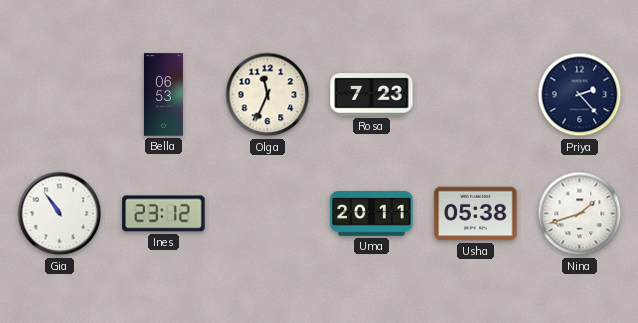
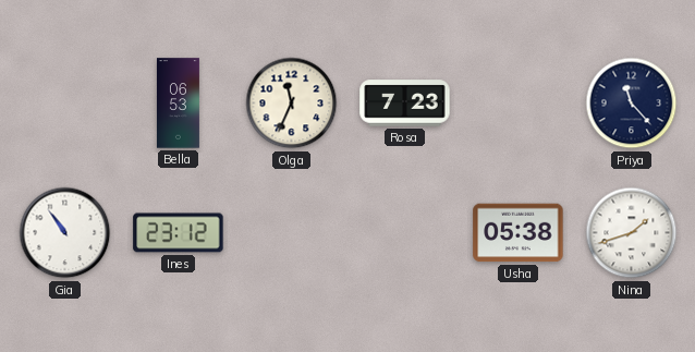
Priya: 2:23 -> 11:23 (632, 104)
Uma: 20:11 -> none (372, 214)
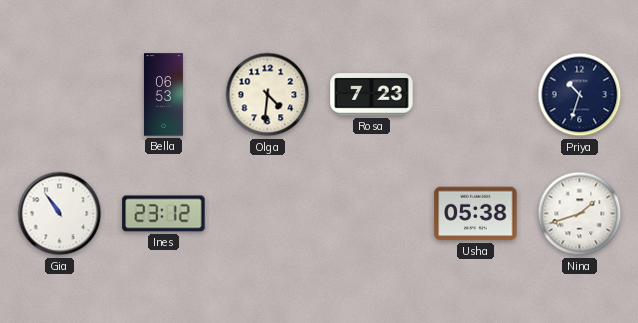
Olga: 11:34 -> 4:31 (268, 95)
Priya: 11:23 -> 10:33 (580, 95)
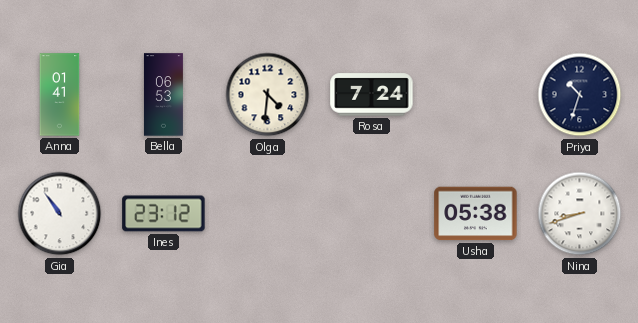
Anna: none -> 01:41 (60, 95)
Rosa: 7:23 -> 7:24 (372, 95)
Nina: 1:42 -> 8:42 (580, 214)
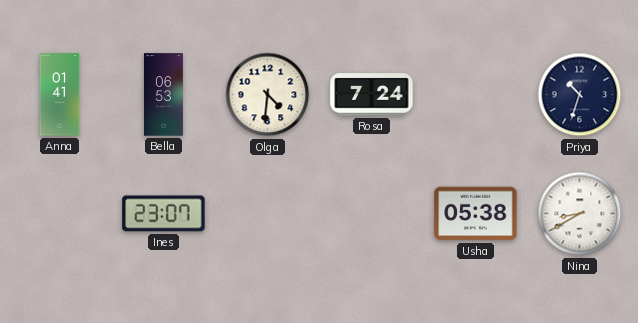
Gia: 10:54 -> none (60, 214)
Ines: 23:12 -> 23:07 (164, 214)
Nina: 8:42 -> 8:40 (580, 214)
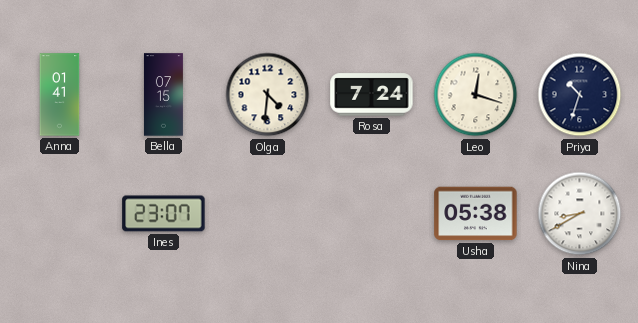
Bella: 06:53 -> 07:15 (163, 95)
Leo: none -> 12:18 (476, 95)
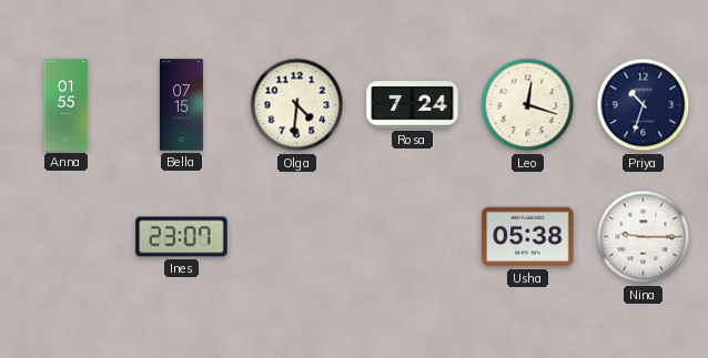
Anna: 01:41 -> 01:55 (67, 105)
Nina: 8:40 -> 9:15 (644, 237)
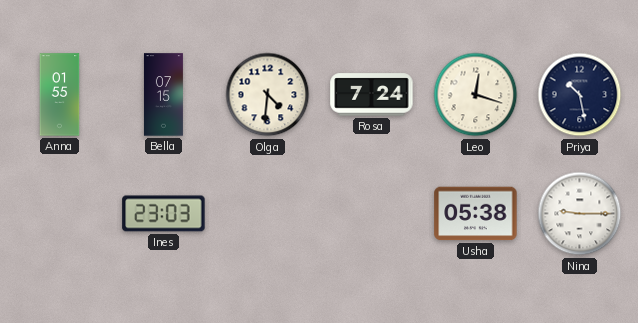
Priya: 10:33 -> 10:28 (580, 95)
Ines: 23:07 -> 23:03 (164, 214)
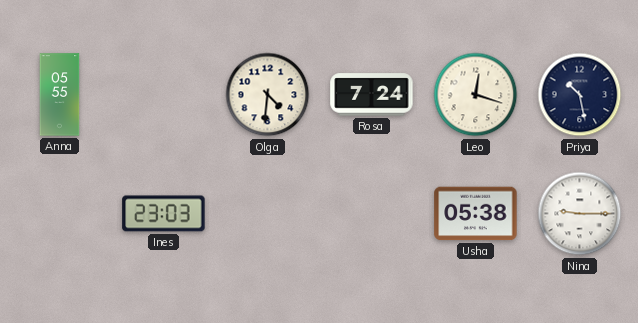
Anna: 01:55 -> 05:55 (60, 95)
Bella: 07:15 -> none (163, 95)
